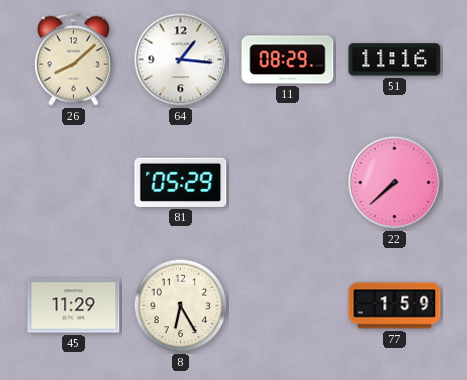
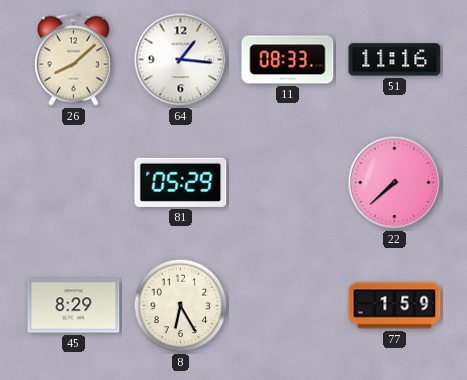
11: 08:29 -> 08:33 (288, 60)
45: 11:29 -> 8:29 (74, 306)
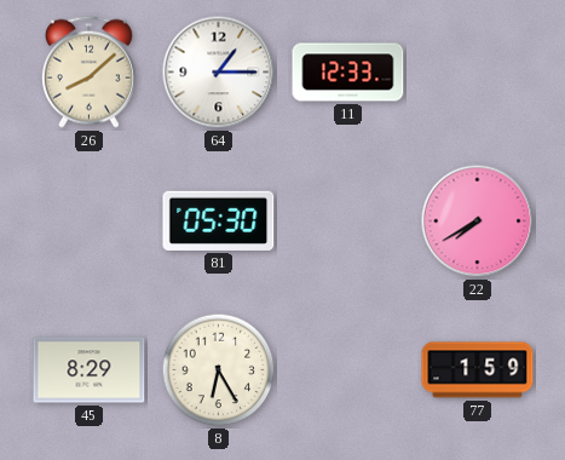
64: 1:16 -> 1:15 (219, 73)
11: 08:33 -> 12:33 (348, 73)
51: 11:16 -> none (395, 60)
81: 05:29 -> 05:30 (219, 220)
22: 7:38 -> 7:40 (478, 222)
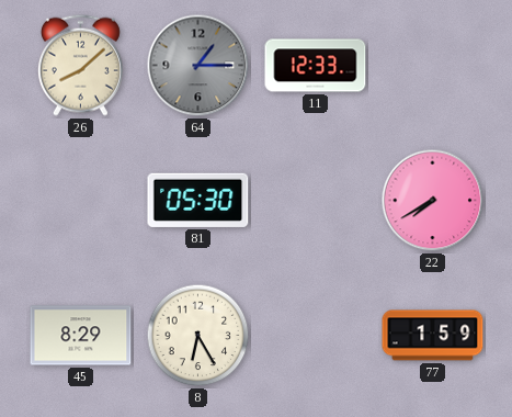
64 dial: white -> grey (198, 66)
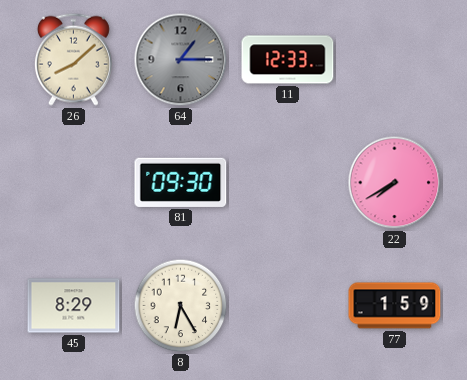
81: 05:30 -> 09:30 (181, 182)
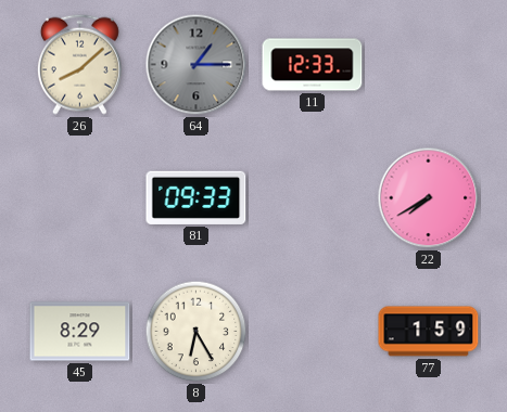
81: 09:30 -> 09:33 (197, 197)
